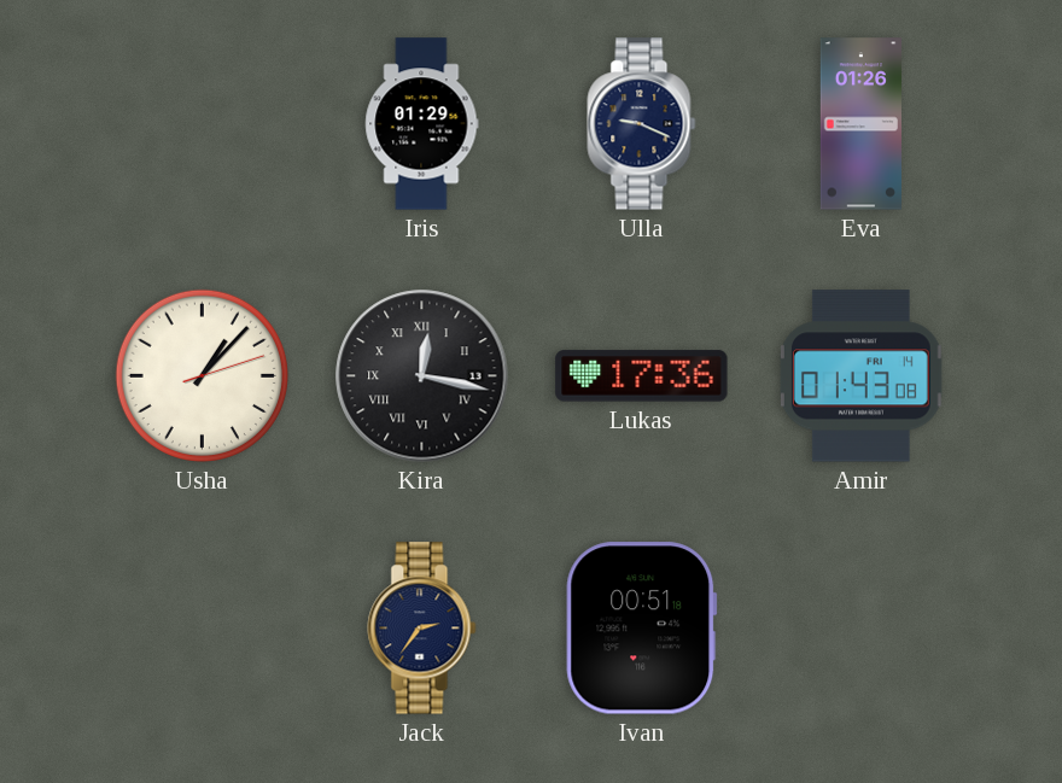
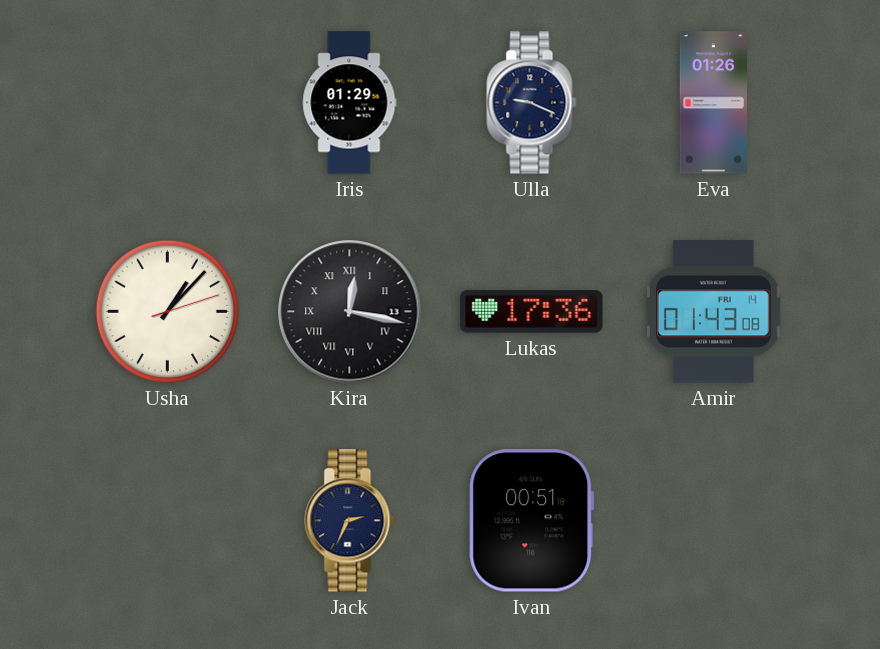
Jack: 2:36 -> 2:34 (350, 521)
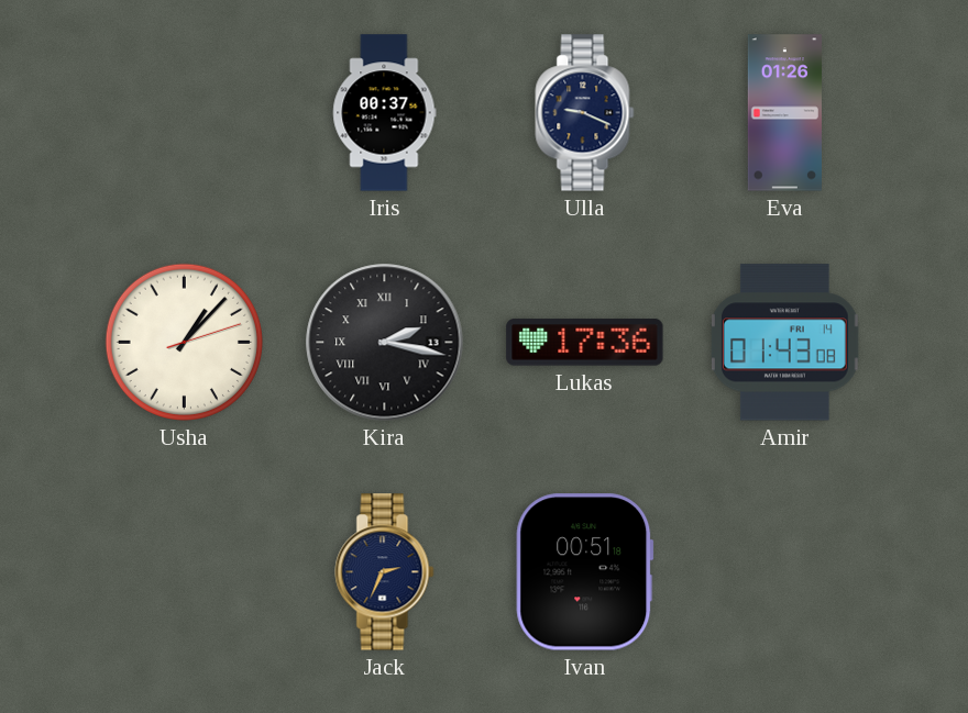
Iris: 01:29 -> 00:37 (385, 113)
Kira: 12:17 -> 2:17 (385, 343)
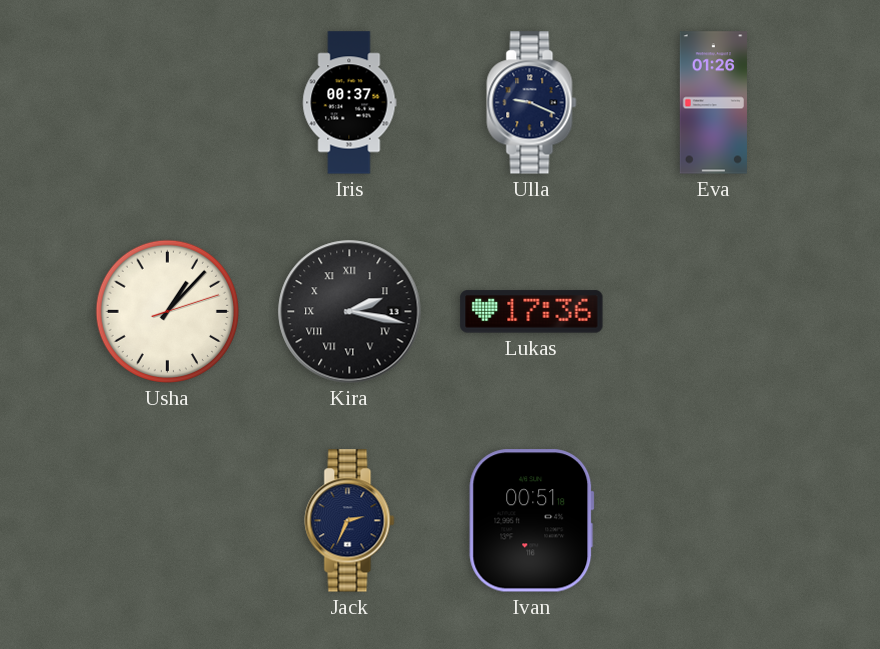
Amir: 01:43 -> none (784, 343)
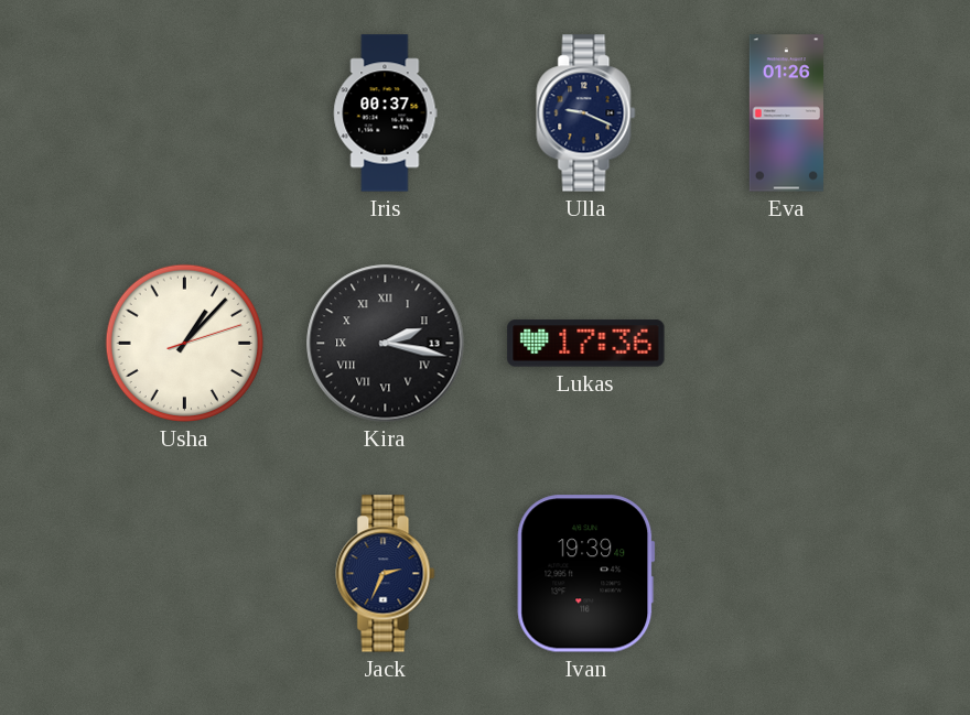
Ivan: 00:51 -> 19:39 (586, 574)
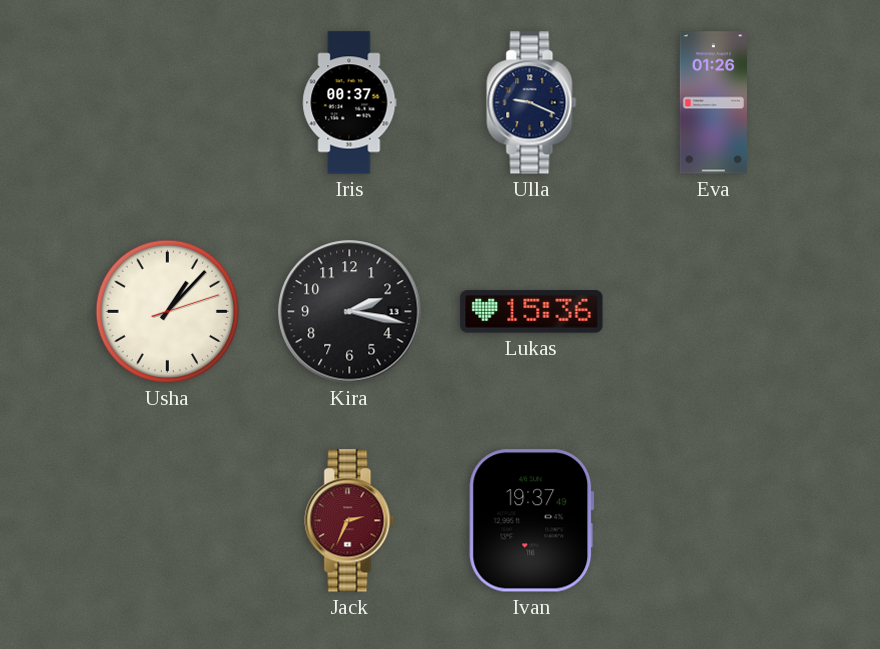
Kira numerals: Roman -> Arabic (350, 312)
Lukas: 17:36 -> 15:36 (532, 312)
Jack dial: navy -> burgundy (350, 521)
Ivan: 19:39 -> 19:37 (532, 521)
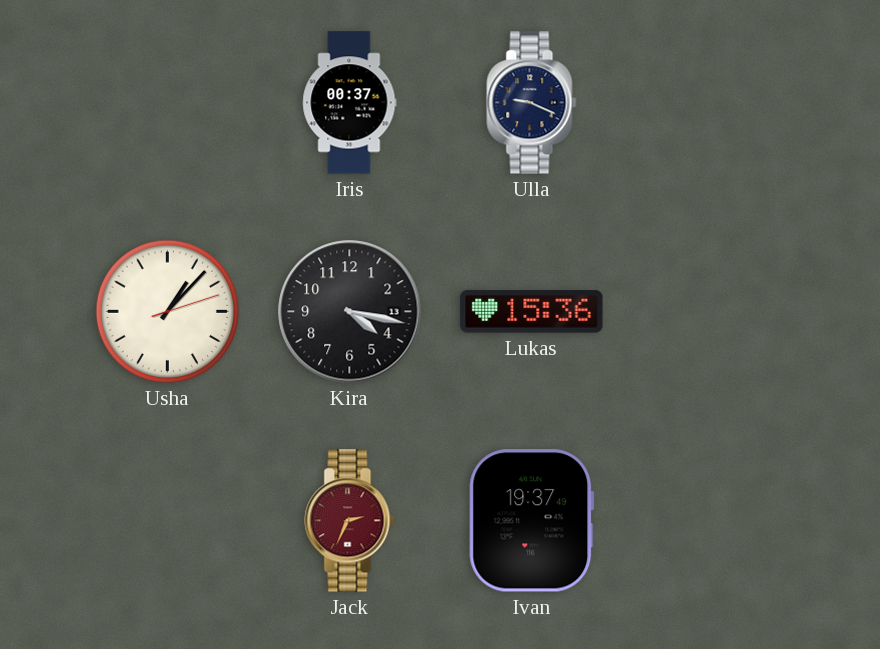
Eva: 01:26 -> none (713, 103)
Kira: 2:17 -> 4:17 (350, 312)
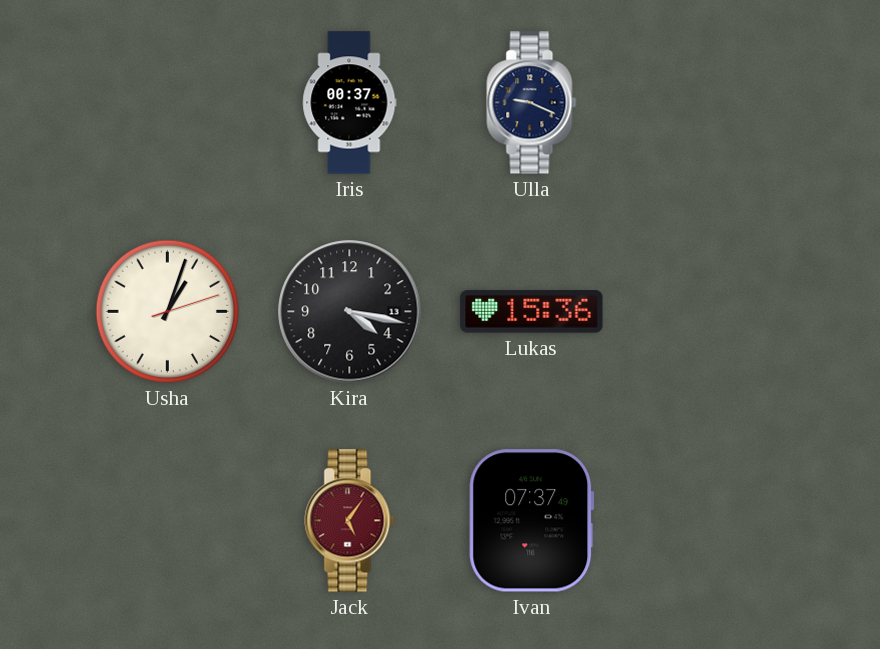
Usha: 1:07 -> 1:03 (167, 311)
Jack: 2:34 -> 5:06 (350, 521)
Ivan: 19:37 -> 07:37 (532, 521)
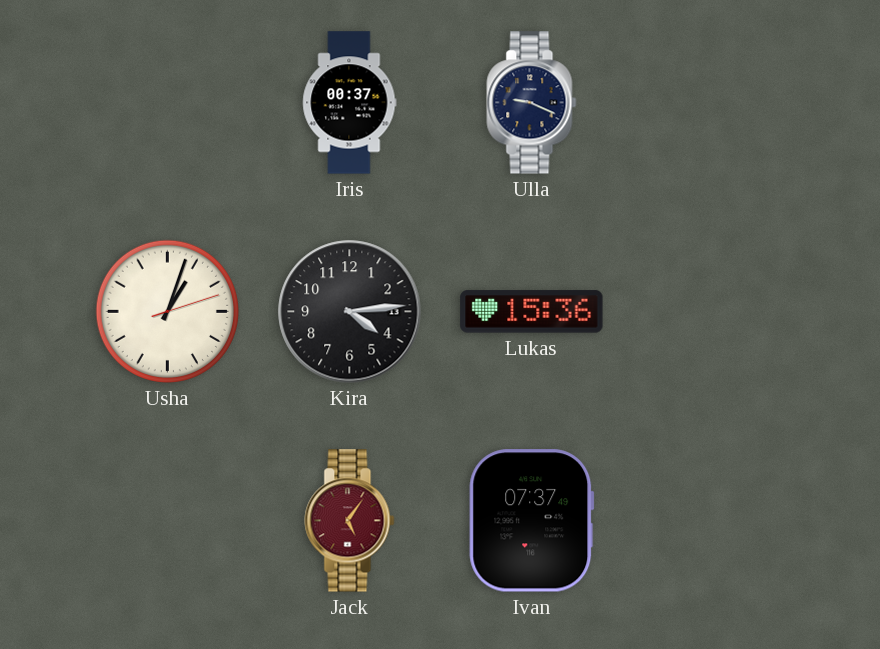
Kira: 4:17 -> 4:14 (350, 312)
